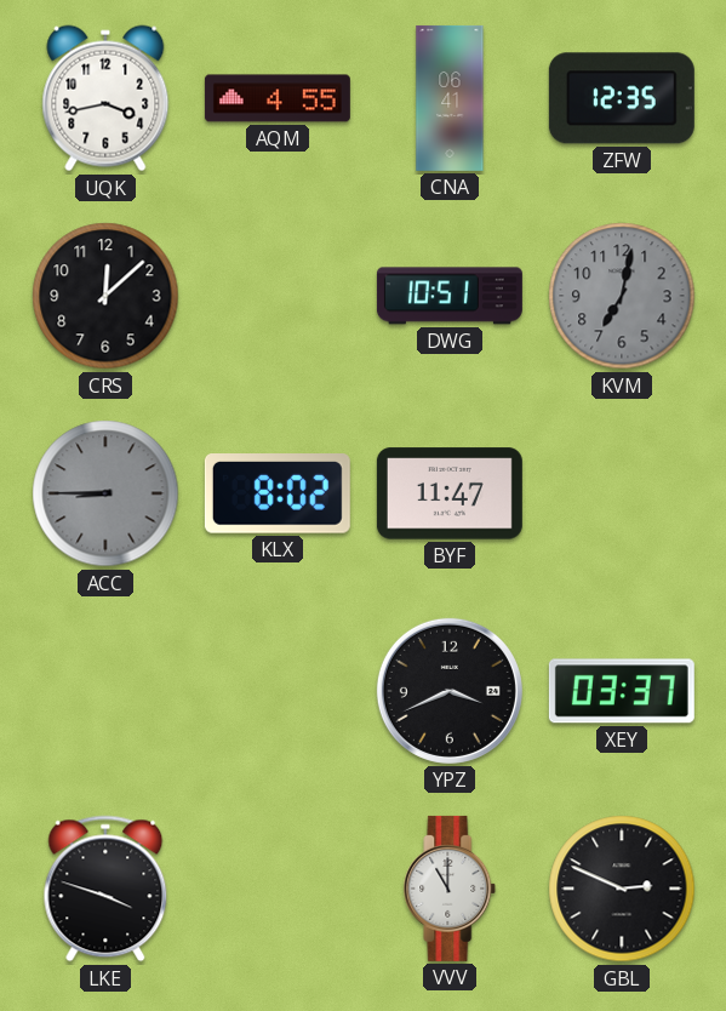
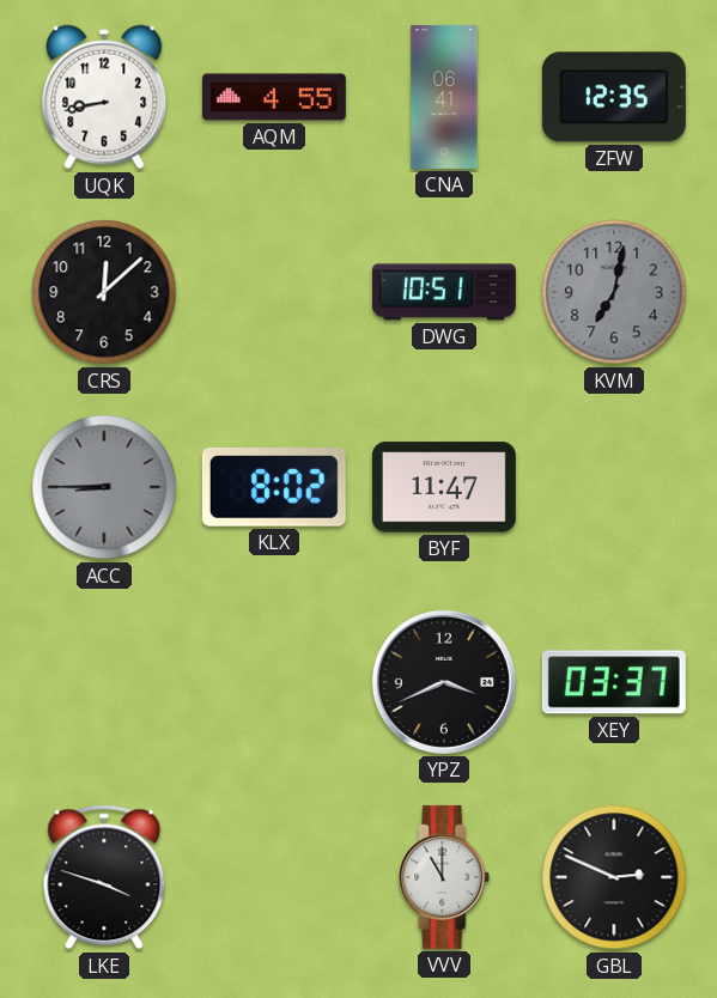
UQK: 3:43 -> 8:43 (104, 97)
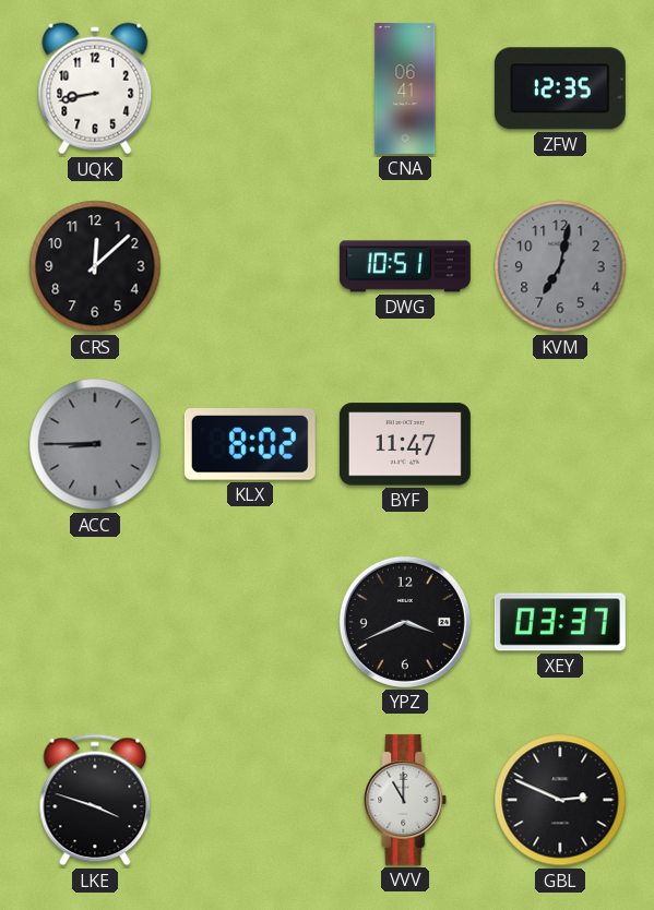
AQM: 4:55 -> none (274, 97)
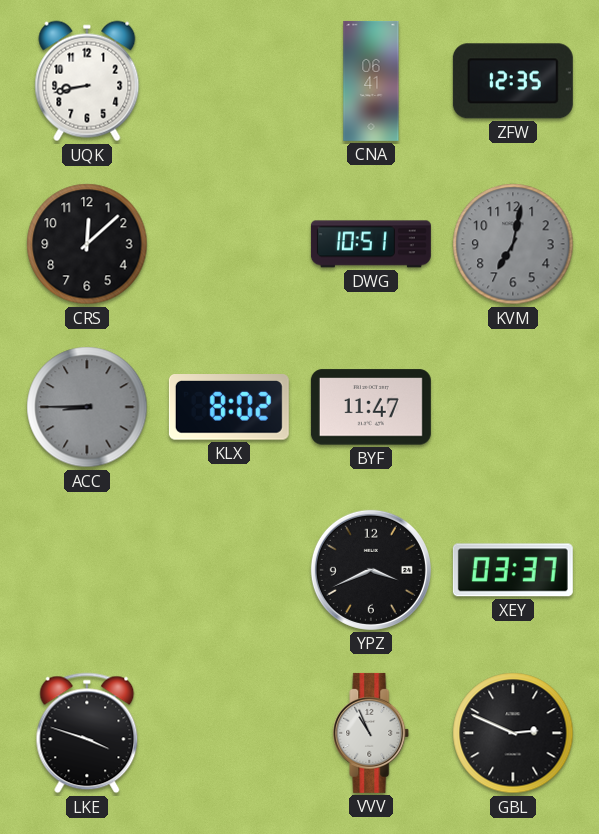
VVV: 11:00 -> 10:56 (371, 733)
